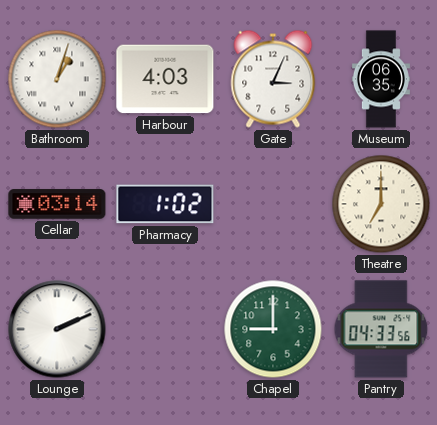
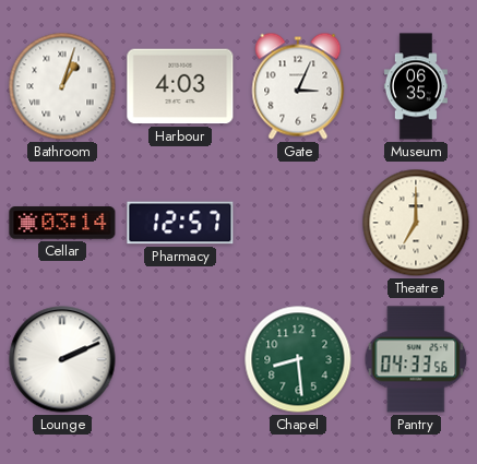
Pharmacy: 1:02 -> 12:57 (180, 223)
Chapel: 9:00 -> 8:29 (298, 359)
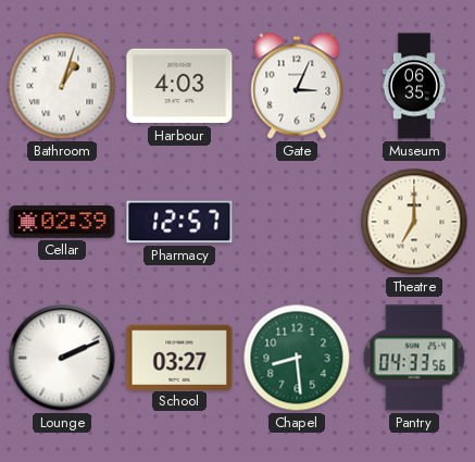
Cellar: 03:14 -> 02:39 (62, 222)
School: none -> 03:27 (179, 357)
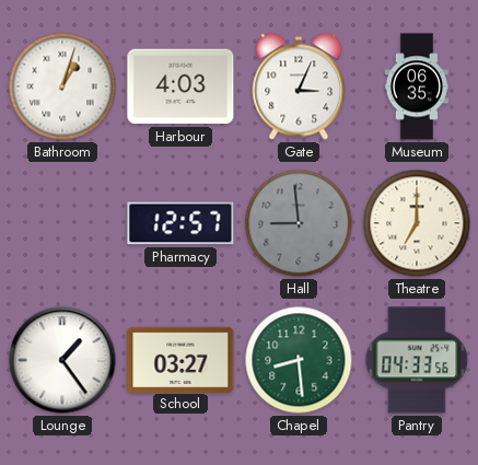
Cellar: 02:39 -> none (62, 222)
Hall: none -> 8:59 (299, 223)
Lounge: 2:11 -> 1:24 (62, 360)
